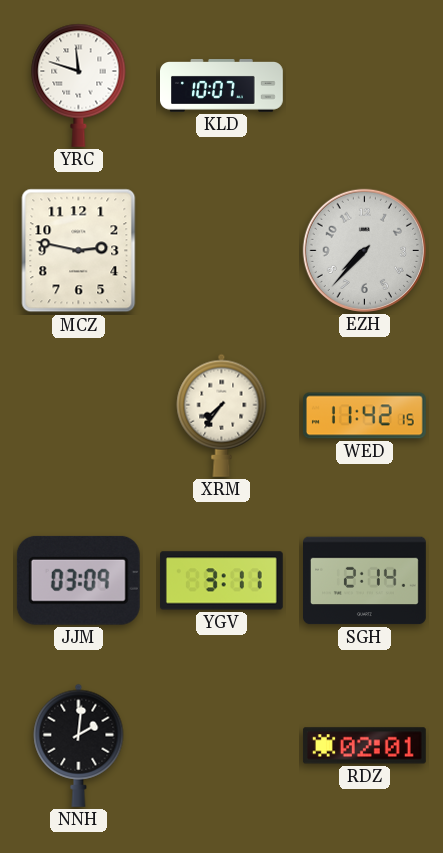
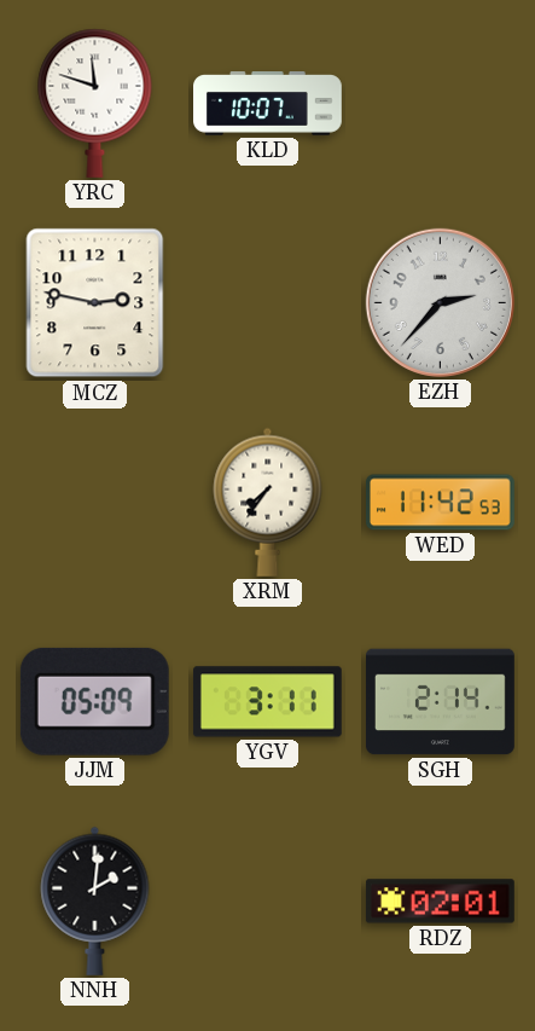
EZH: 7:37 -> 2:37 (440, 302)
WED: 11:42:15 -> 11:42:53 (440, 503)
JJM: 03:09 -> 05:09 (94, 701)
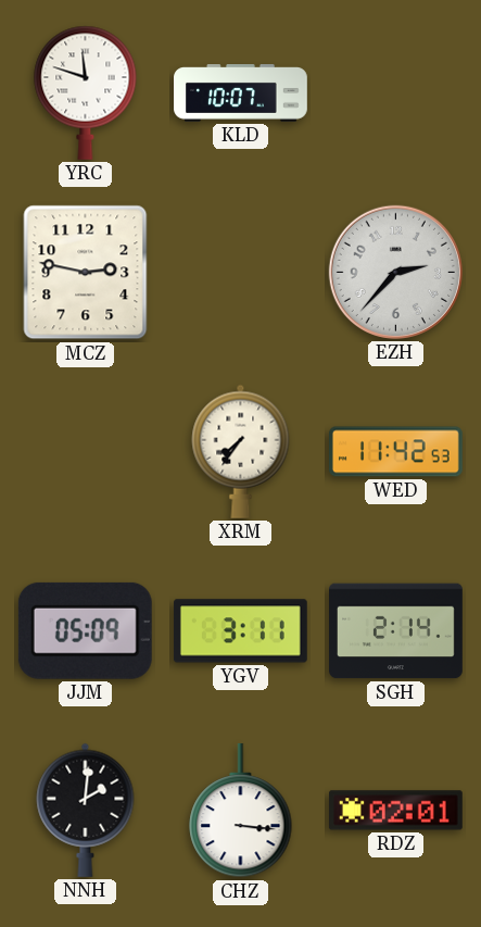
CHZ: none -> 3:16 (241, 811)
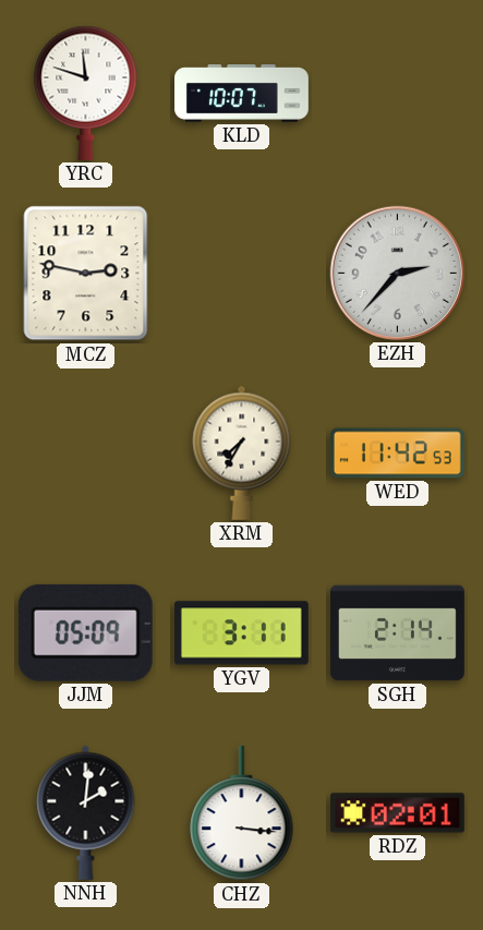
XRM: 7:36 -> 7:35 (242, 452)
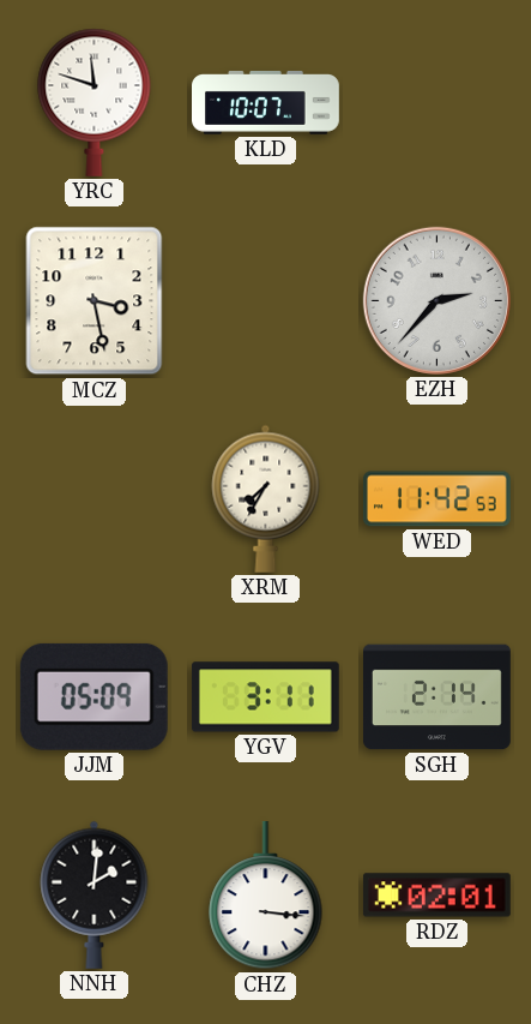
MCZ: 2:47 -> 3:28 (95, 301)
